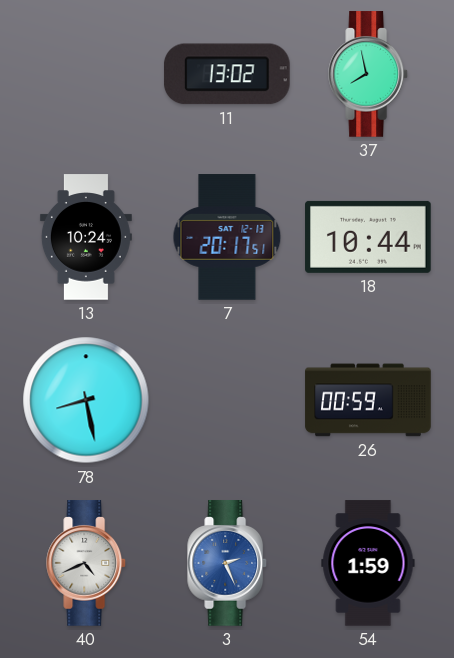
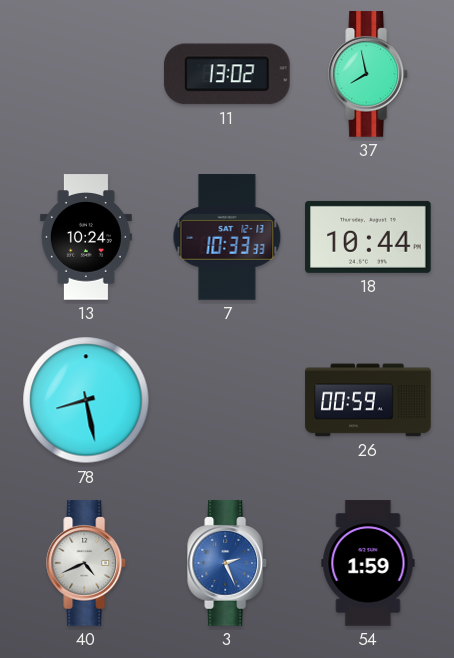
7: 20:17 -> 10:33 (227, 237)
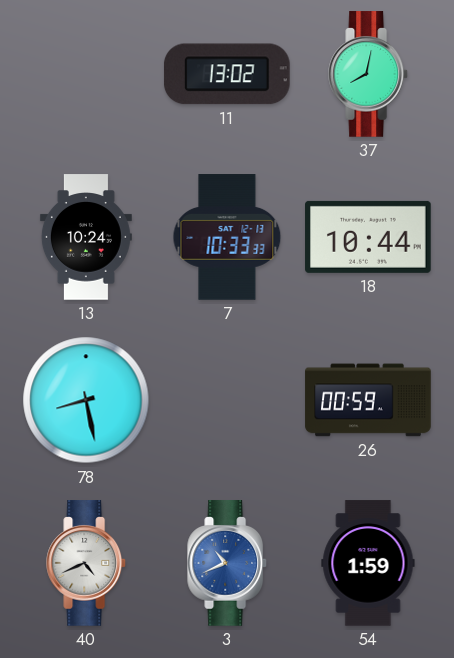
37: 7:58 -> 8:02 (369, 74)
3: 2:26 -> 10:41 (228, 563)
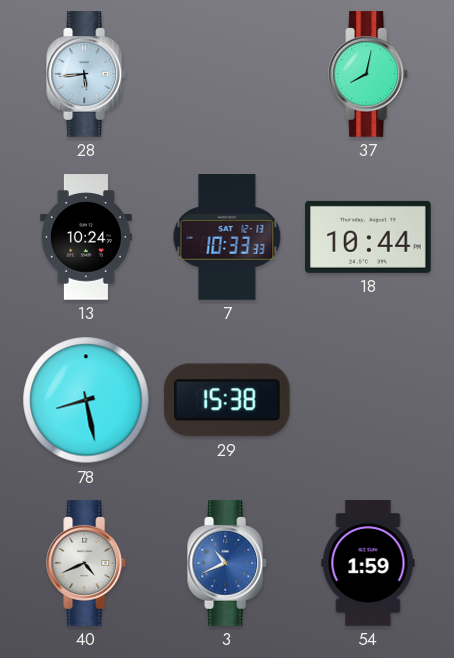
28: none -> 5:44 (87, 74)
11: 13:02 -> none (227, 74)
29: none -> 15:38 (227, 400)
26: 00:59 -> none (368, 400)
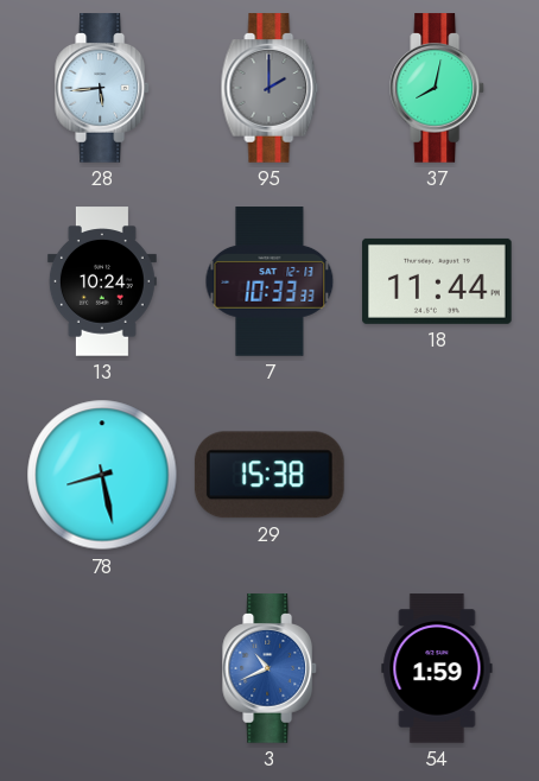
95: none -> 2:00 (269, 88)
18: 10:44 -> 11:44 (437, 281)
40: 4:41 -> none (87, 563)
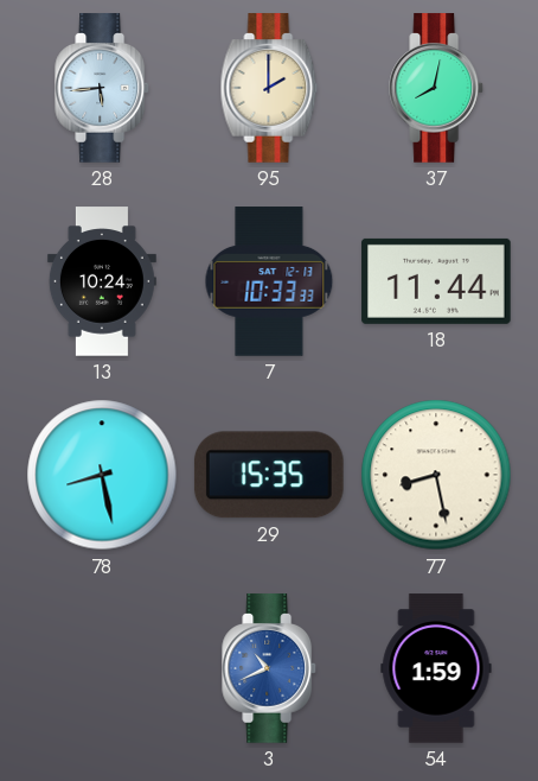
95 dial: grey -> cream (269, 88)
29: 15:38 -> 15:35 (269, 475)
77: none -> 8:28 (436, 475)
